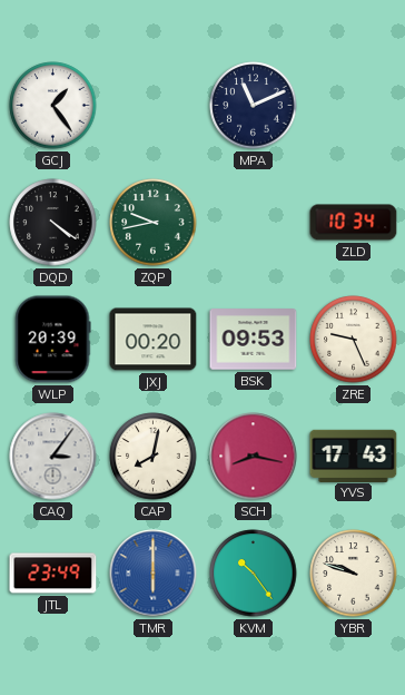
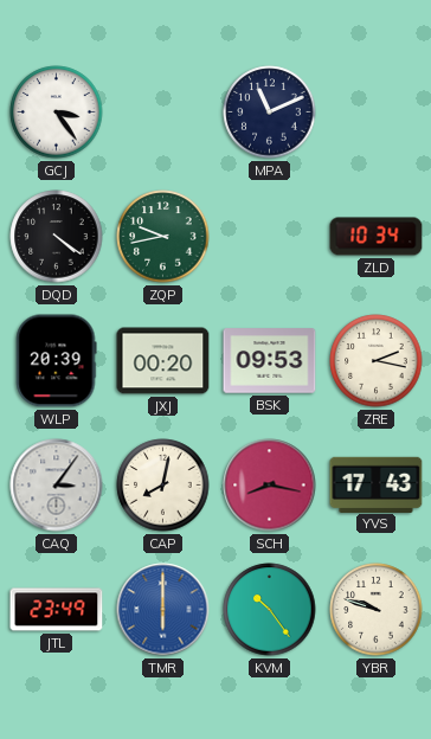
GCJ: 1:24 -> 3:24 (57, 113)
ZRE: 9:26 -> 2:17 (377, 361)
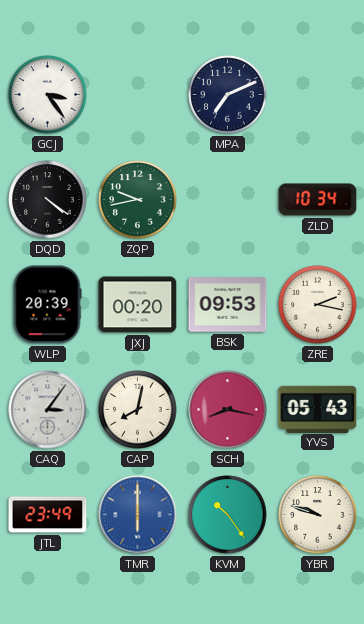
MPA: 11:11 -> 7:11 (228, 95)
YVS: 17:43 -> 05:43 (318, 409)
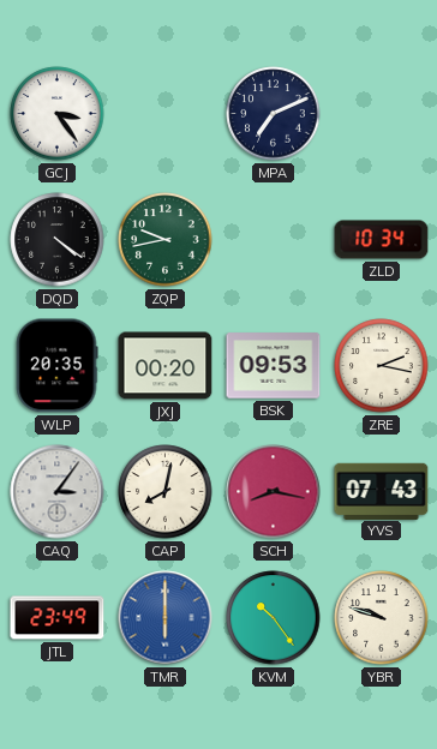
WLP: 20:39 -> 20:35 (56, 366)
YVS: 05:43 -> 07:43 (382, 491)
